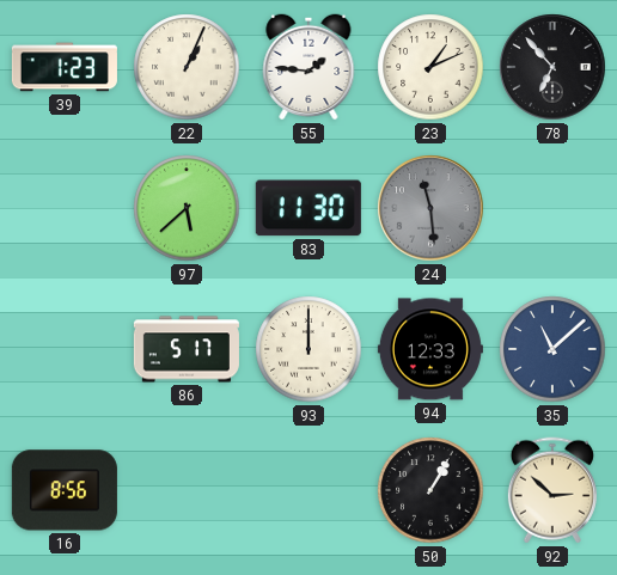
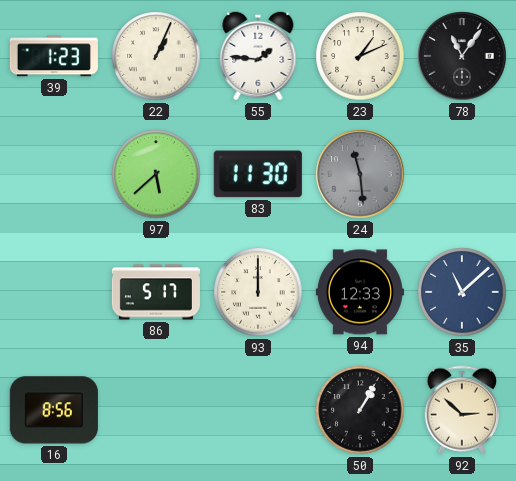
78: 6:53 -> 11:06 (462, 56)
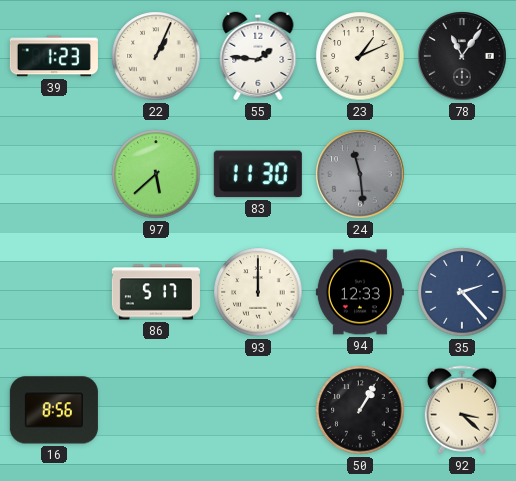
35: 11:08 -> 2:23 (462, 292)
92: 2:52 -> 3:22 (462, 410)
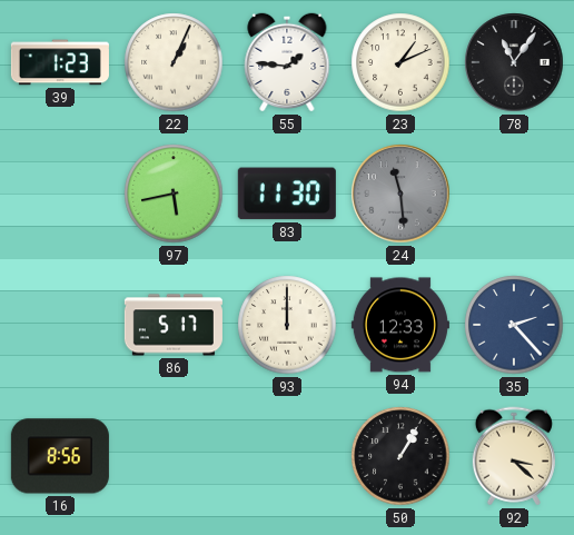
97: 5:38 -> 5:43 (174, 194)
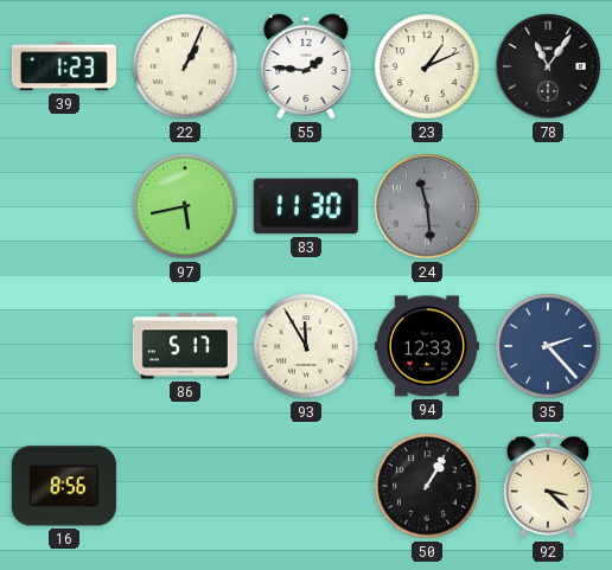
93: 12:00 -> 11:55 (306, 346)
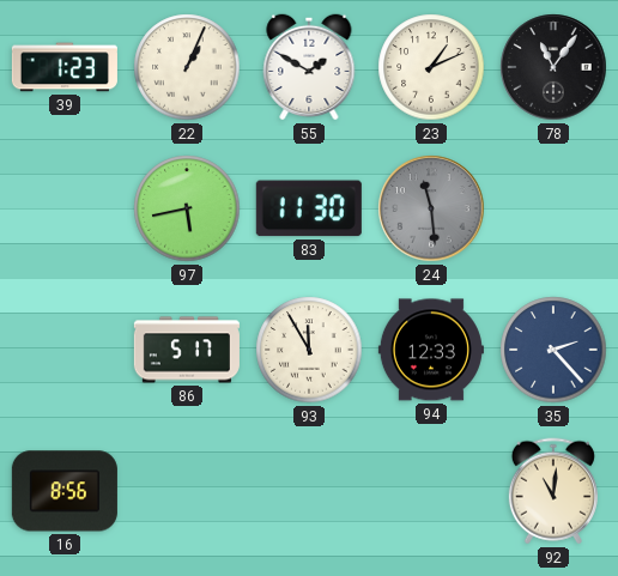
55: 1:46 -> 1:50 (309, 67)
50: 1:05 -> none (427, 486)
92: 3:22 -> 11:01 (553, 491)
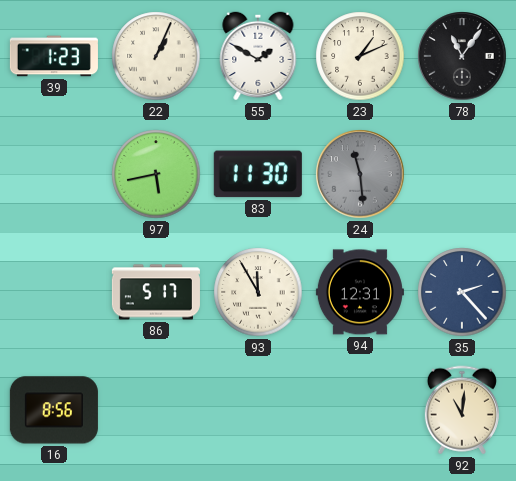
94: 12:33 -> 12:31 (360, 292)
